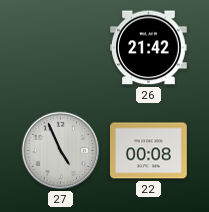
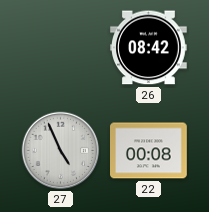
26: 21:42 -> 08:42 (149, 48)
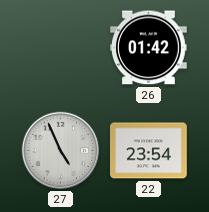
26: 08:42 -> 01:42 (149, 48)
22: 00:08 -> 23:54 (149, 151)
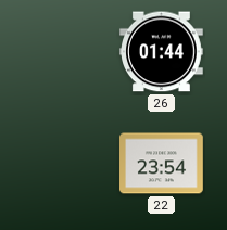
26: 01:42 -> 01:44 (162, 52)
27: 4:56 -> none (61, 151)
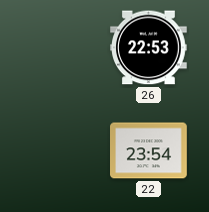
26: 01:44 -> 22:53 (149, 48)
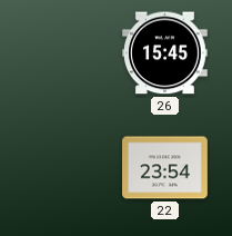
26: 22:53 -> 15:45 (165, 53)
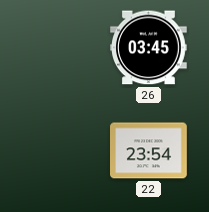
26: 15:45 -> 03:45 (149, 48)
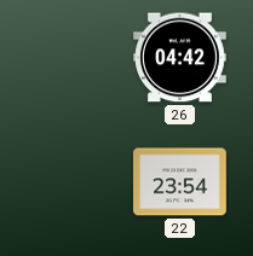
26: 03:45 -> 04:42 (180, 58)
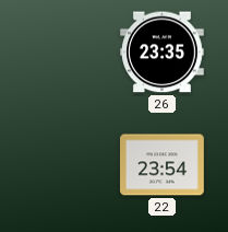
26: 04:42 -> 23:35 (163, 53)
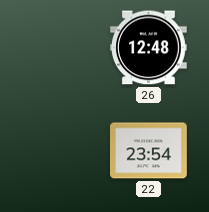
26: 23:35 -> 12:48 (149, 48)
